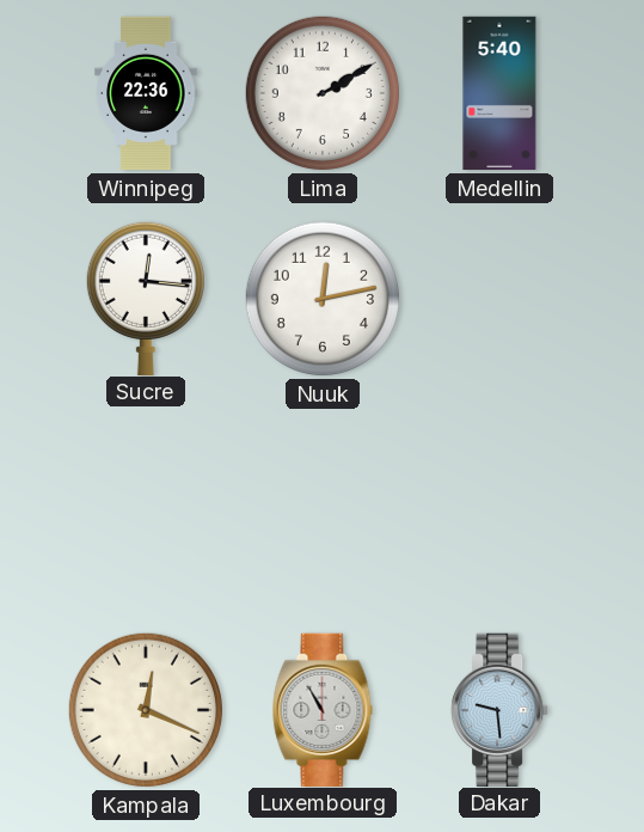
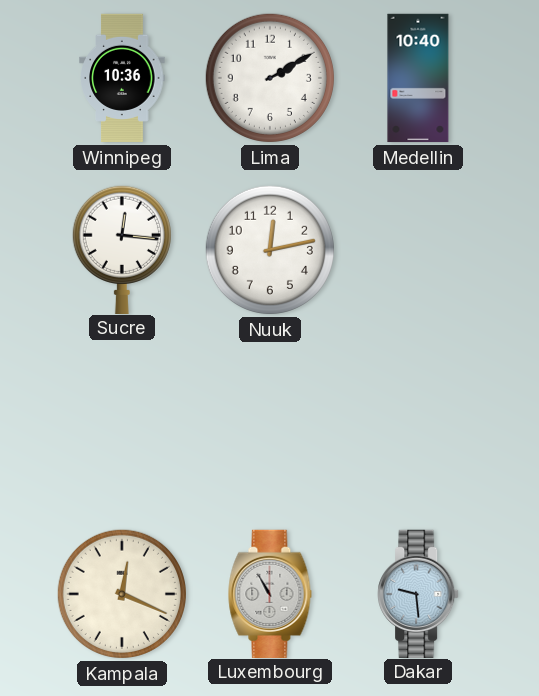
Winnipeg: 22:36 -> 10:36 (122, 78)
Medellin: 5:40 -> 10:40 (418, 78)
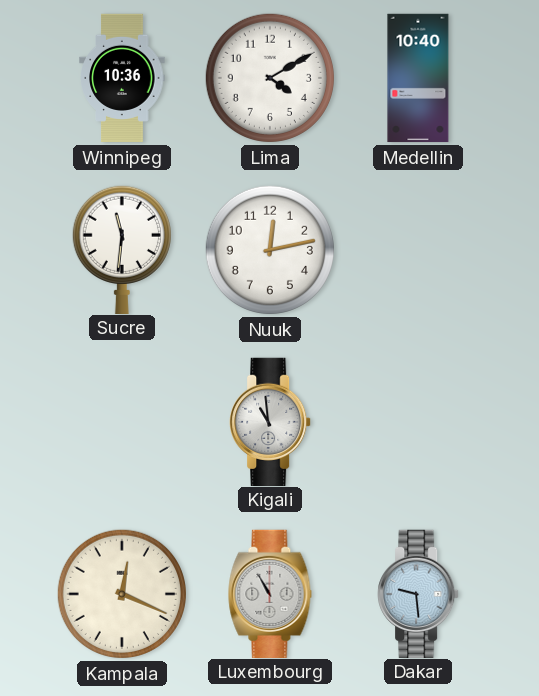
Lima: 2:10 -> 4:10 (270, 78)
Sucre: 12:16 -> 11:31 (122, 249)
Kigali: none -> 10:59 (270, 421)
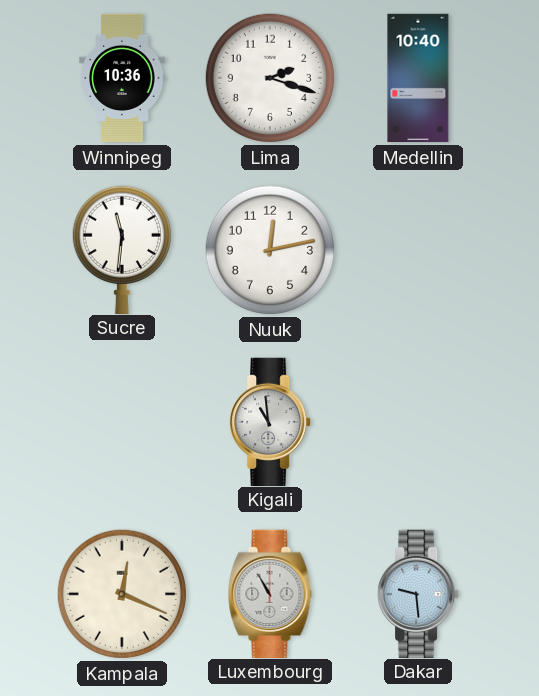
Lima: 4:10 -> 2:18 (270, 78)
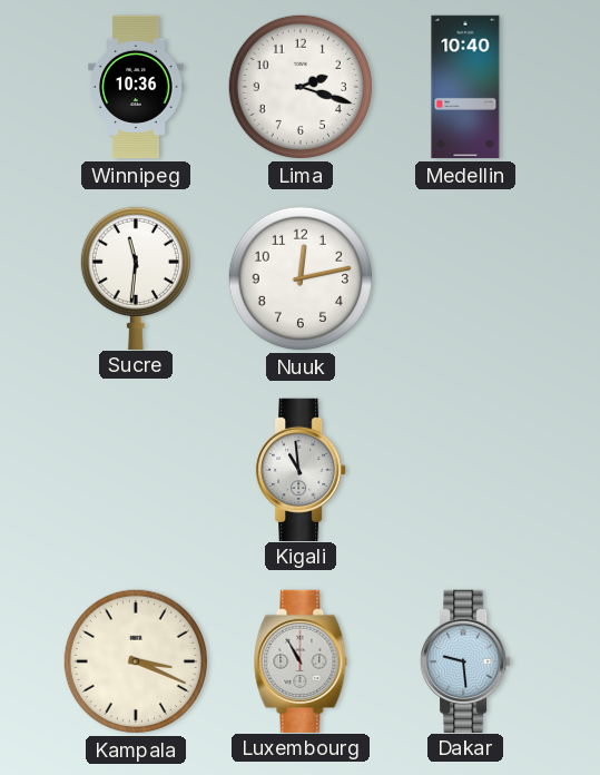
Kampala: 12:19 -> 3:19 (136, 661)
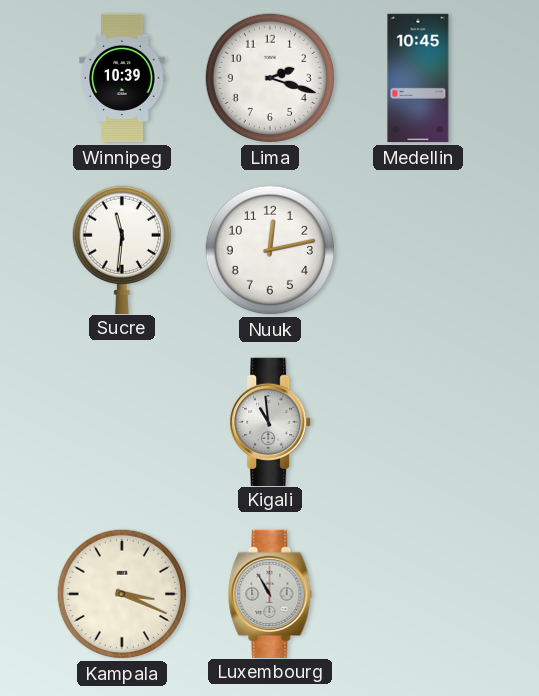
Winnipeg: 10:36 -> 10:39 (122, 78)
Medellin: 10:40 -> 10:45 (418, 78)
Dakar: 9:29 -> none (465, 660)
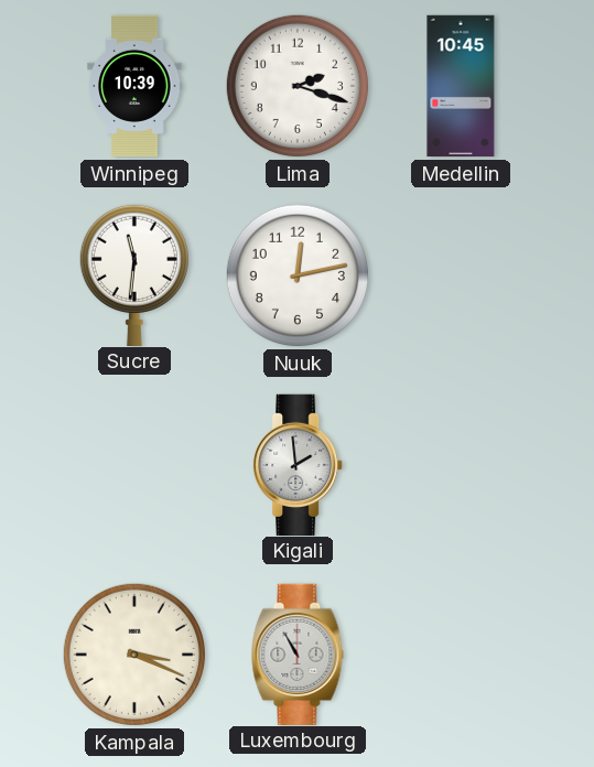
Kigali: 10:59 -> 1:59 (298, 464)
